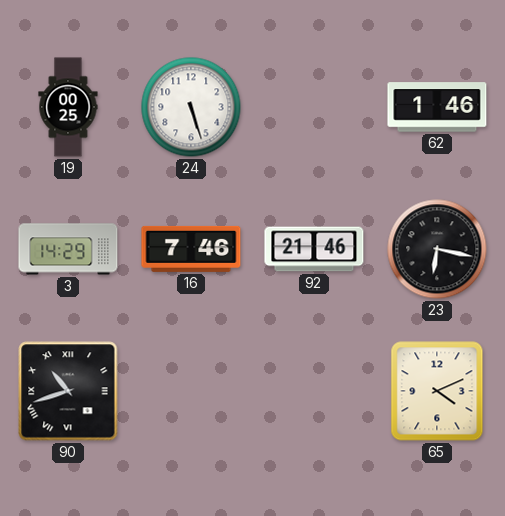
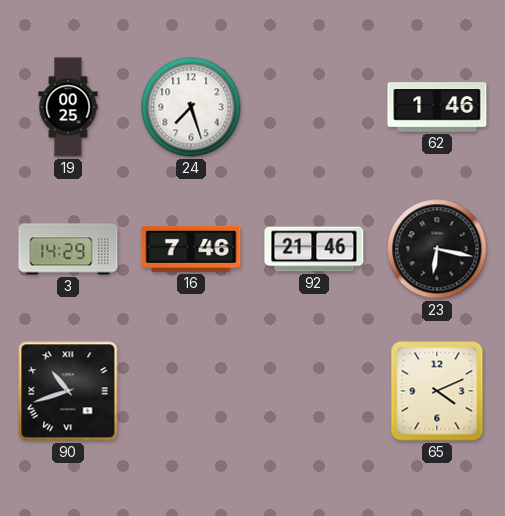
24: 5:27 -> 7:27 (191, 107)
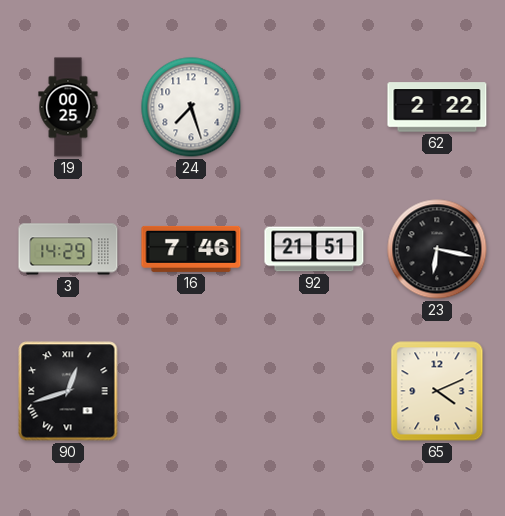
62: 1:46 -> 2:22 (437, 107)
92: 21:46 -> 21:51 (314, 249)
90: 10:42 -> 12:42 (68, 391)
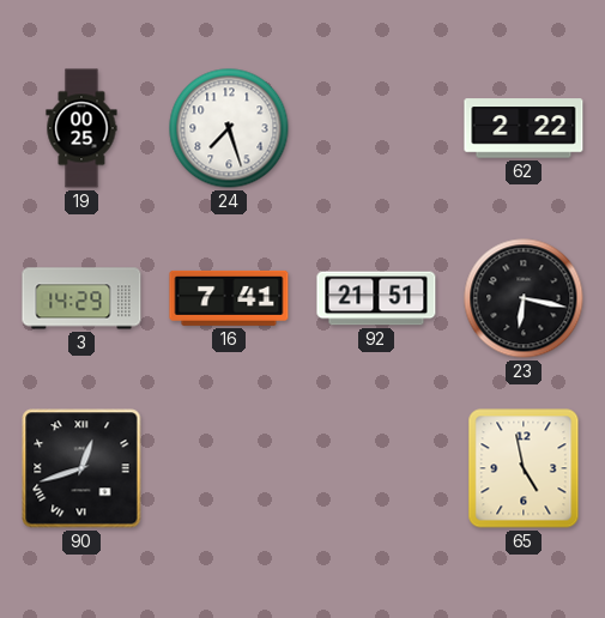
16: 7:46 -> 7:41 (229, 298)
65: 4:11 -> 4:58 (524, 468)
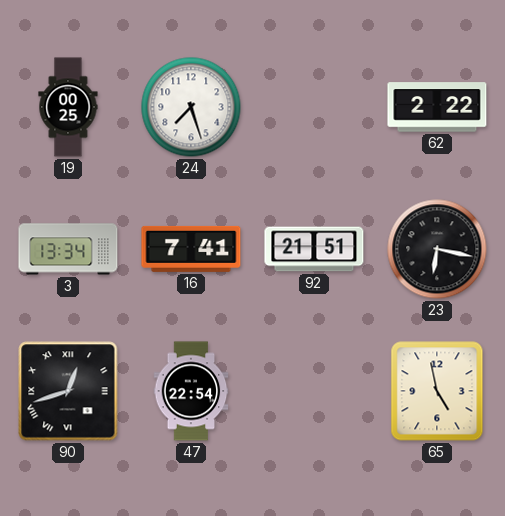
3: 14:29 -> 13:34 (68, 249)
47: none -> 22:54 (191, 391)
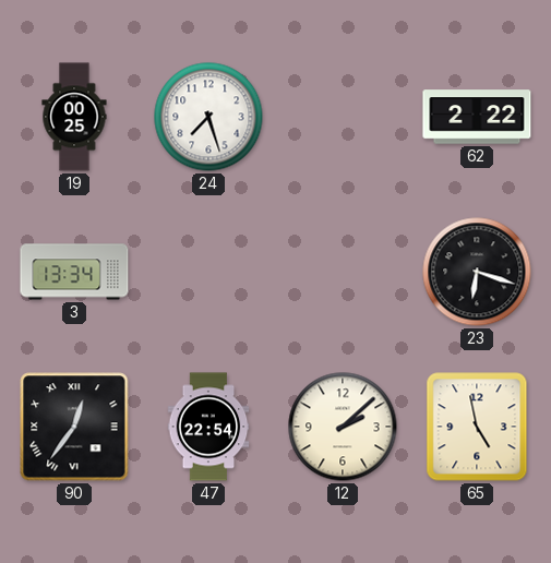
16: 7:41 -> none (191, 249)
92: 21:51 -> none (314, 249)
23: 6:17 -> 6:18 (477, 272)
90: 12:42 -> 12:36 (74, 427)
12: none -> 2:08 (343, 427)
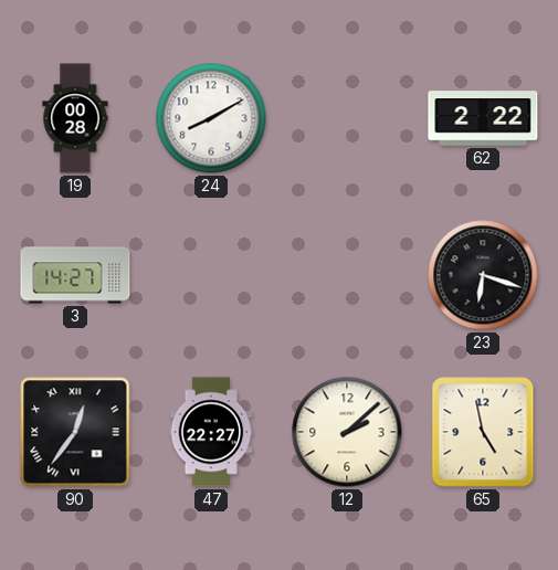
19: 00:25 -> 00:28 (75, 118)
24: 7:27 -> 8:10 (211, 118)
3: 13:34 -> 14:27 (75, 275)
47: 22:54 -> 22:27 (211, 432)
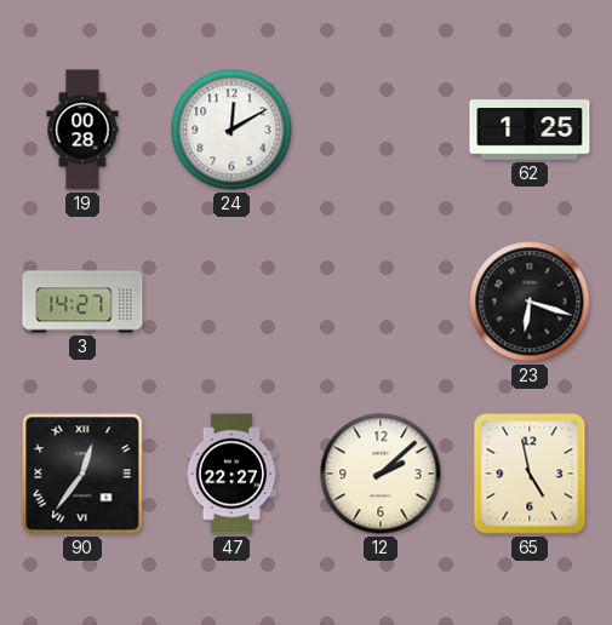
24: 8:10 -> 12:10 (231, 130)
62: 2:22 -> 1:25 (530, 130)
